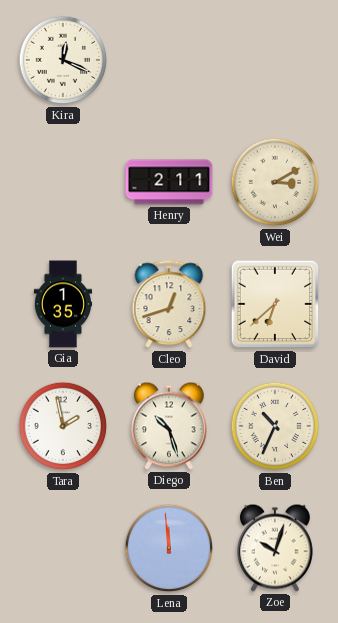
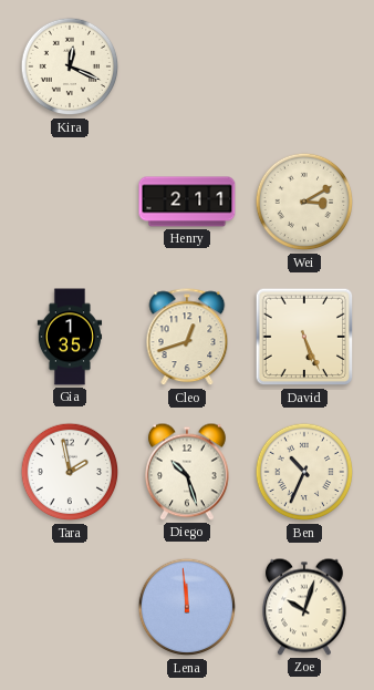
David: 6:38 -> 5:26 (304, 337)
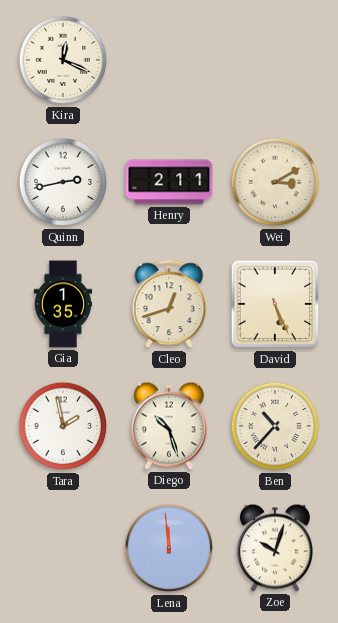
Quinn: none -> 2:43 (63, 182)
Ben: 10:34 -> 10:37 (275, 426)
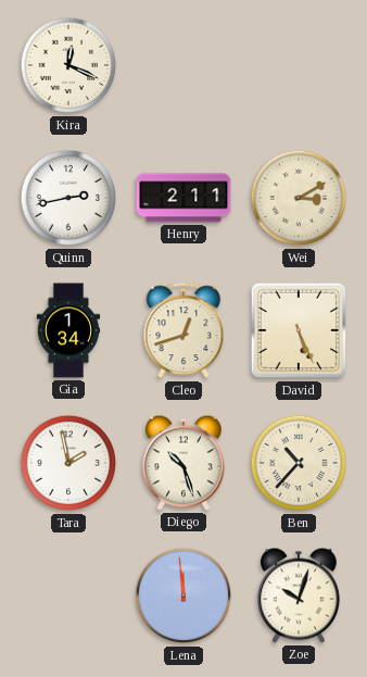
Gia: 1:35 -> 1:34 (68, 330)
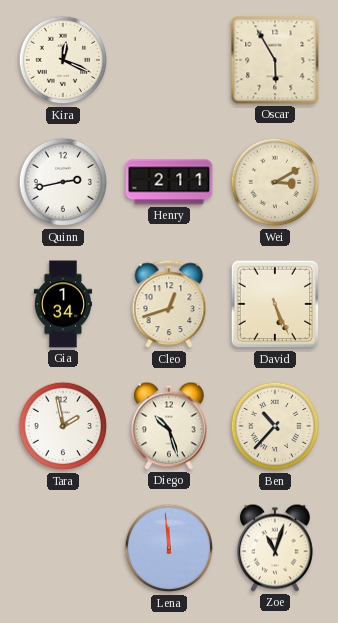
Oscar: none -> 5:55 (275, 60)
Zoe: 10:03 -> 11:03 (276, 548)
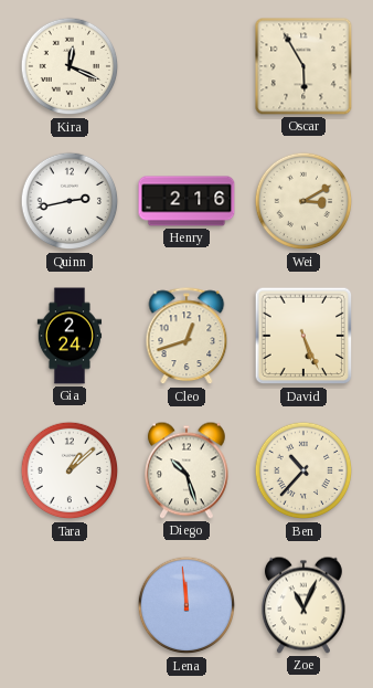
Henry: 2:11 -> 2:16 (186, 201)
Gia: 1:34 -> 2:24 (70, 336)
Tara: 1:58 -> 1:08 (70, 470)
Zoe: 11:03 -> 11:04 (305, 605)
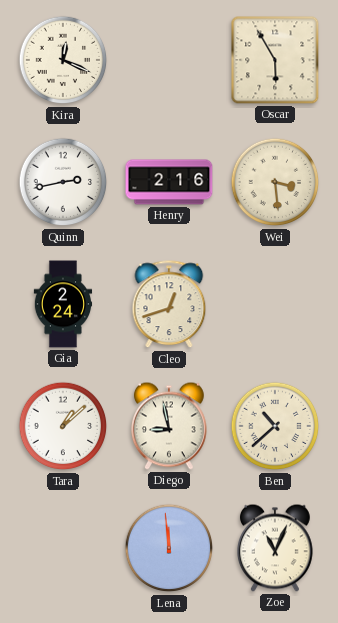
Wei: 3:10 -> 3:29 (275, 182)
David: 5:26 -> none (303, 336)
Diego: 10:27 -> 8:58 (170, 426)
Ben: 10:37 -> 10:38 (275, 426)
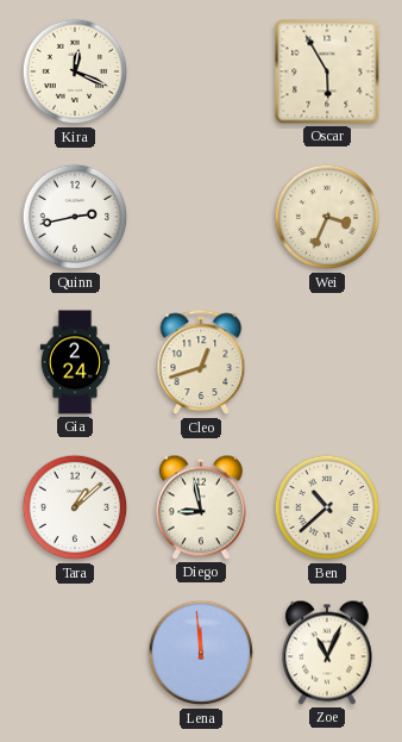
Henry: 2:16 -> none (169, 182)
Wei: 3:29 -> 3:34 (327, 217)
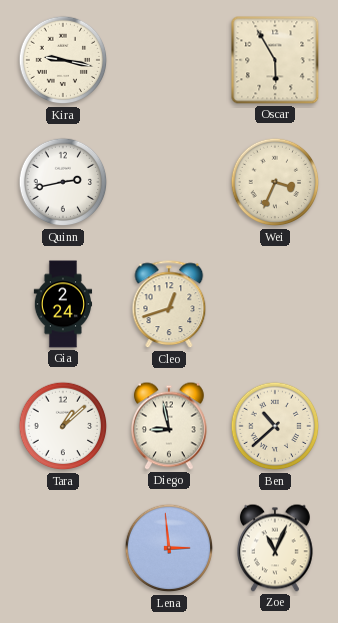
Kira: 12:19 -> 9:17 (63, 60)
Lena: 11:59 -> 2:59 (169, 548)
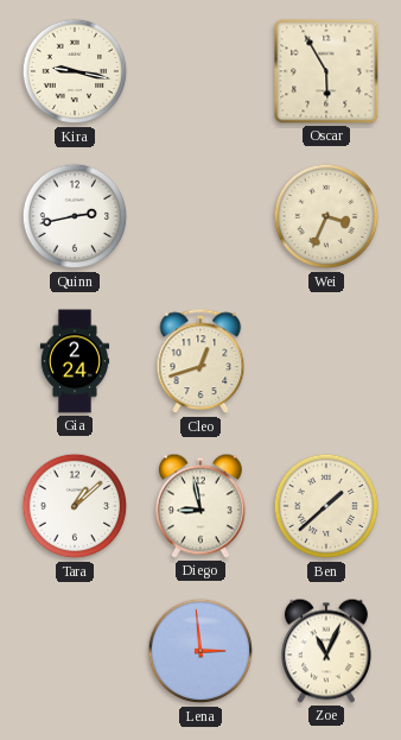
Ben: 10:38 -> 1:38 (326, 506)
